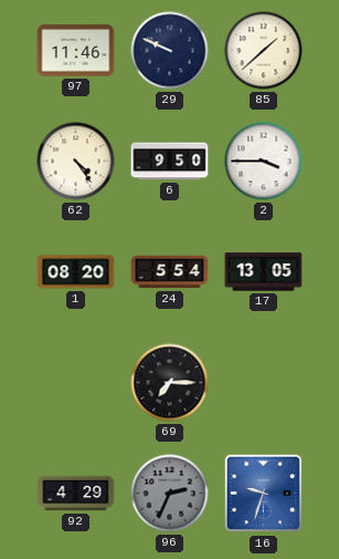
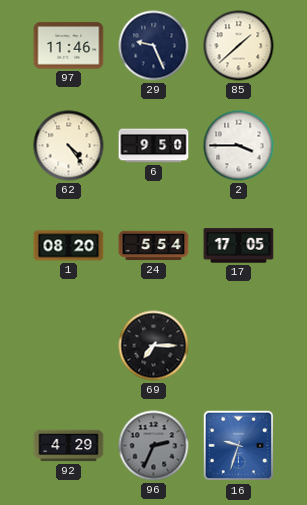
29: 9:49 -> 9:26 (154, 46)
17: 13:05 -> 17:05 (239, 246)
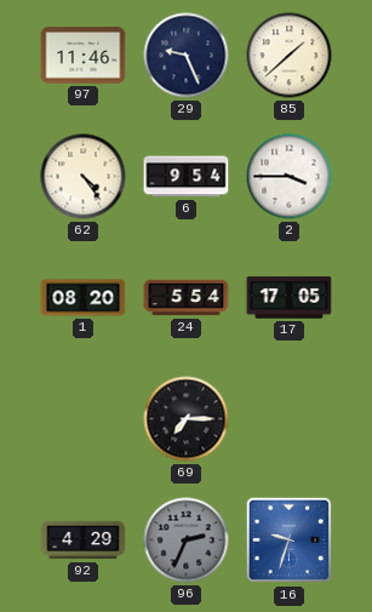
6: 9:50 -> 9:54 (187, 177)
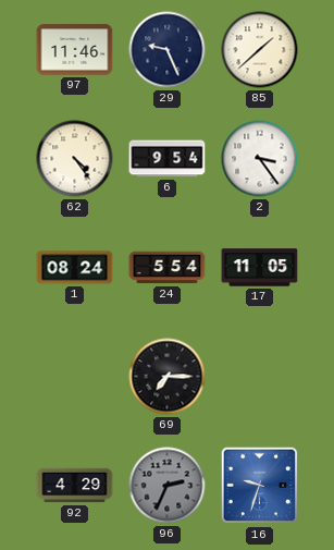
2: 3:45 -> 3:24 (260, 159)
1: 08:20 -> 08:24 (75, 268)
17: 17:05 -> 11:05 (260, 268)
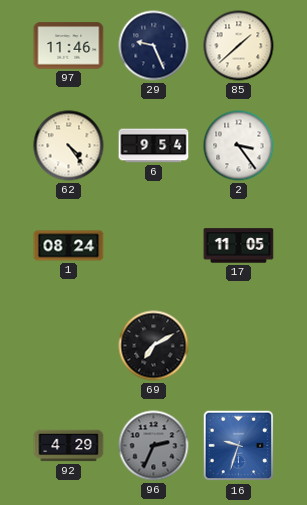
24: 5:54 -> none (168, 268)
69: 7:15 -> 7:10 (154, 346)
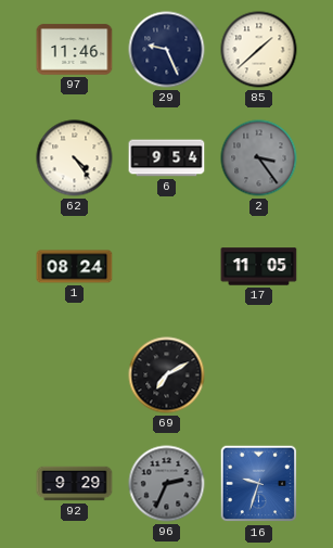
2 dial: white -> grey (259, 158)
92: 4:29 -> 9:29 (75, 484)
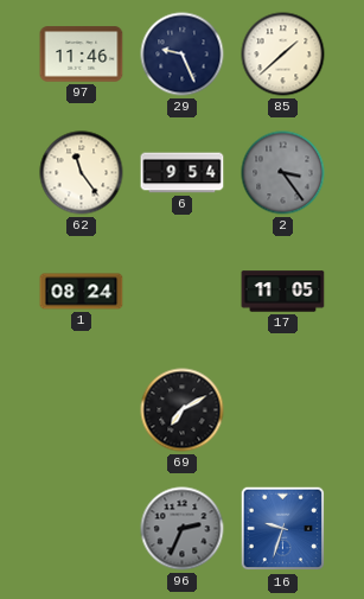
62: 4:24 -> 11:24 (82, 173)
92: 9:29 -> none (75, 484)
